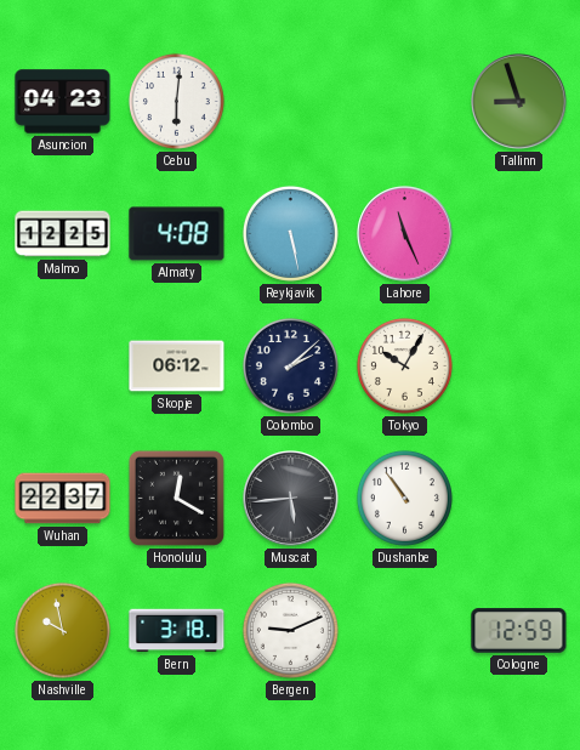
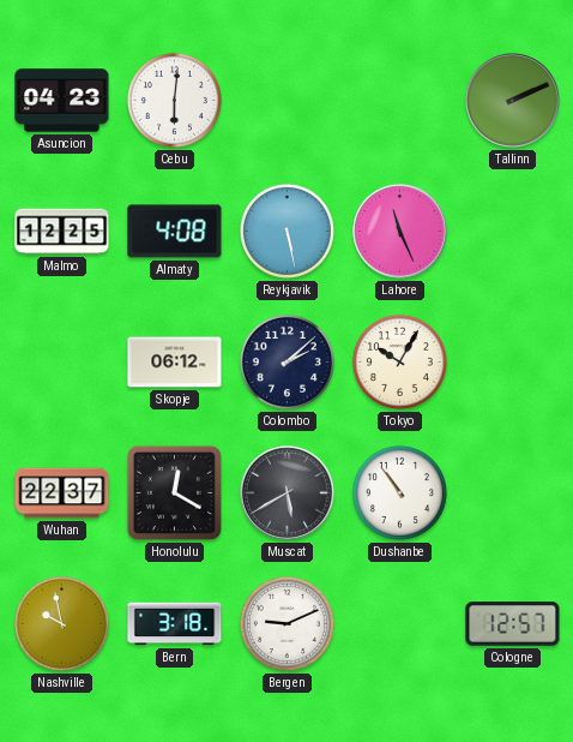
Tallinn: 8:57 -> 2:11 (513, 101)
Muscat: 5:44 -> 5:40 (288, 493)
Cologne: 12:59 -> 12:57 (513, 624)
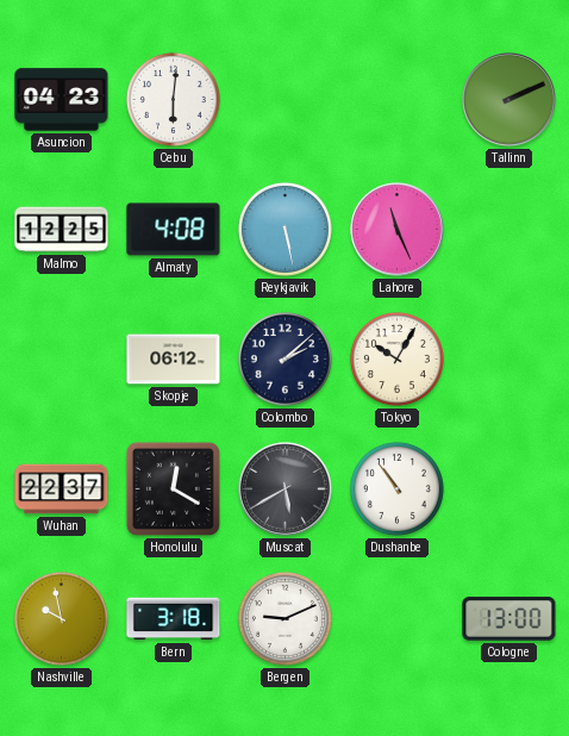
Cologne: 12:57 -> 13:00 (509, 619)
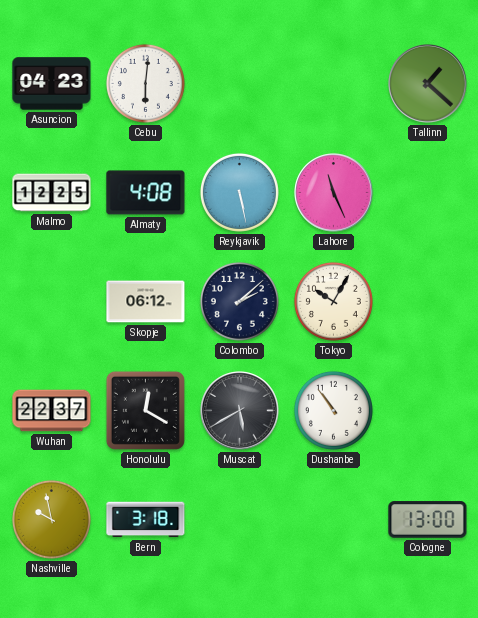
Tallinn: 2:11 -> 1:22 (428, 84)
Bergen: 9:11 -> none (284, 618)
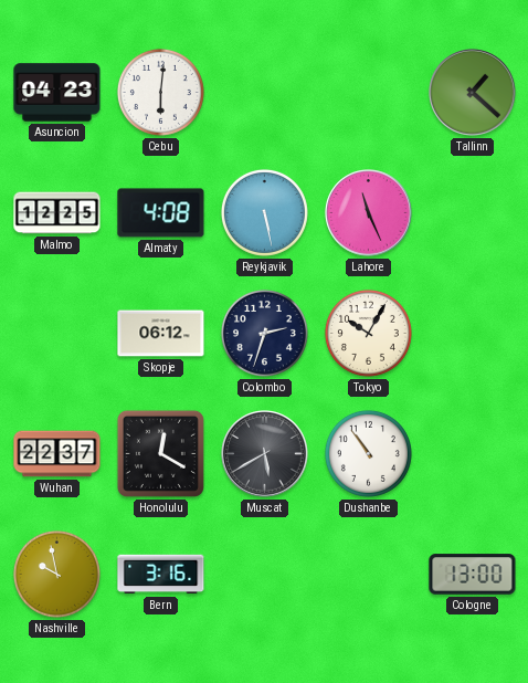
Colombo: 2:08 -> 2:33 (264, 333)
Bern: 3:18 -> 3:16 (161, 575)
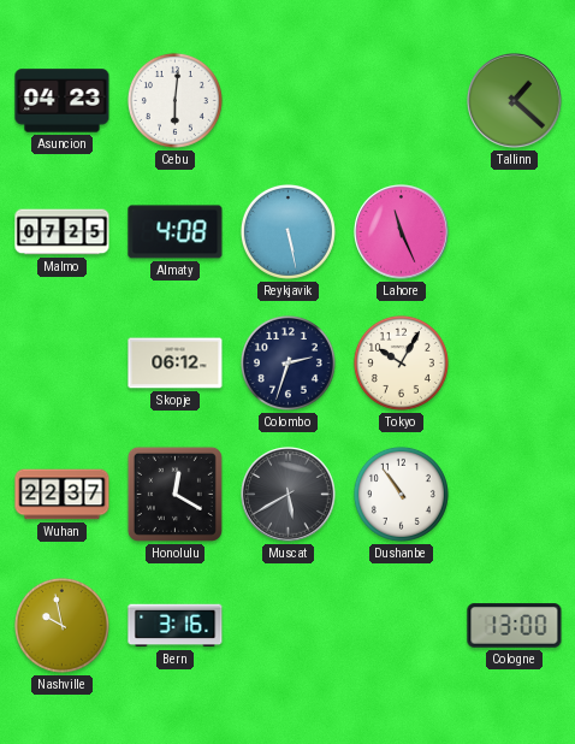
Malmo: 12:25 -> 07:25 (63, 232)
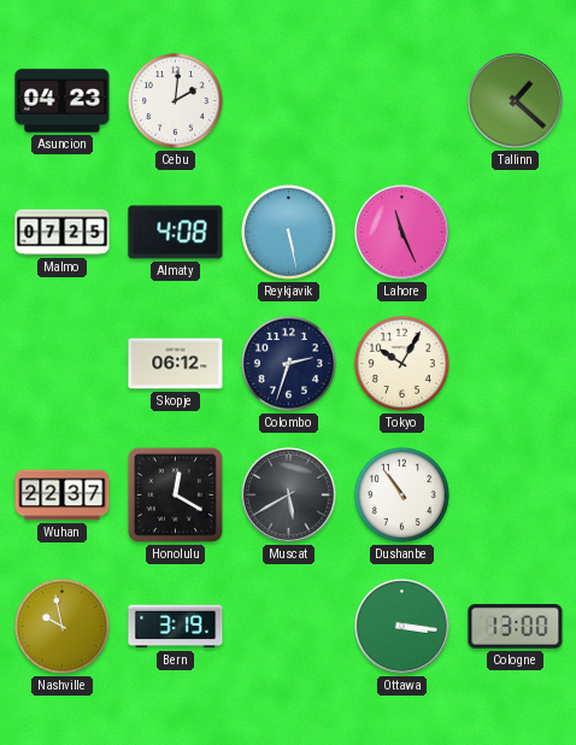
Cebu: 6:01 -> 2:01 (175, 100)
Bern: 3:16 -> 3:19 (176, 627)
Ottawa: none -> 3:16 (402, 627)
